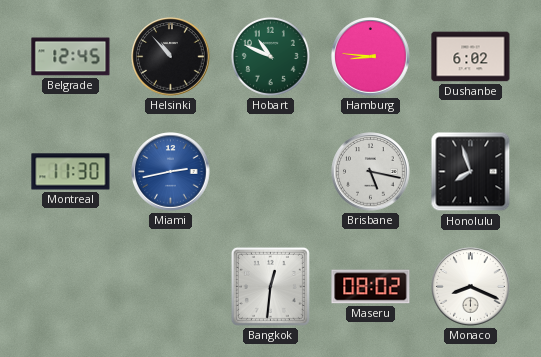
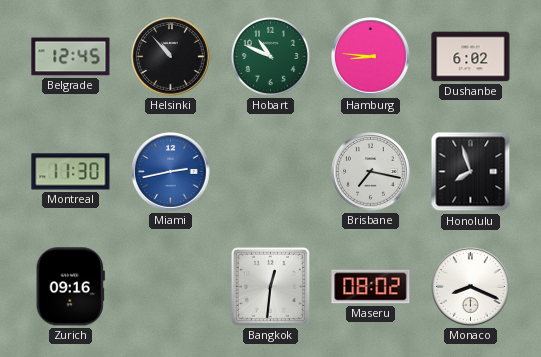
Brisbane: 5:17 -> 7:17 (371, 172)
Zurich: none -> 09:16 (70, 287)
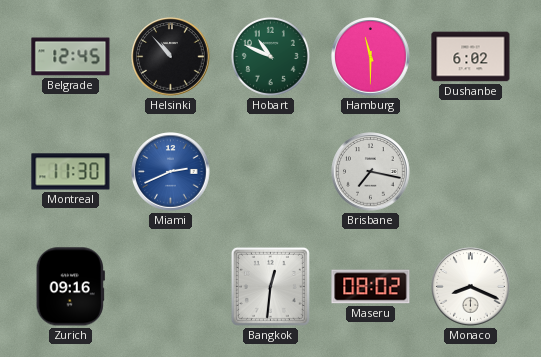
Hamburg: 8:46 -> 11:30 (371, 57)
Miami: 2:43 -> 2:41 (171, 172)
Honolulu: 7:57 -> none (471, 172)
